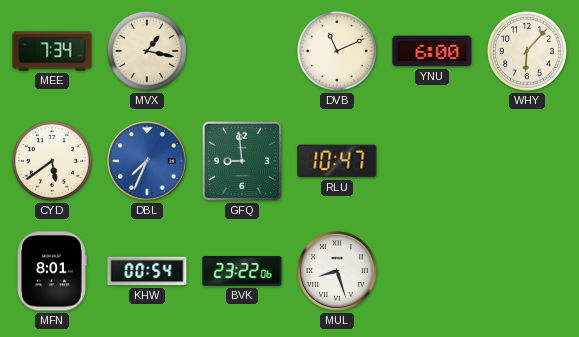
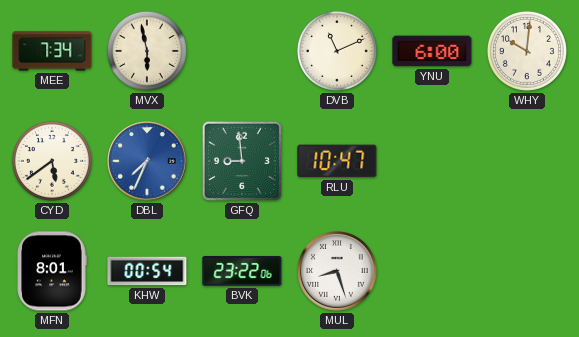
MVX: 1:17 -> 5:58 (147, 51)
WHY: 6:07 -> 10:01 (527, 51)
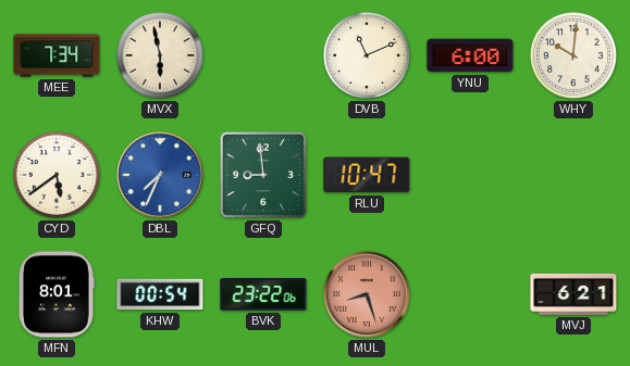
MUL dial: white -> salmon (367, 294)
MVJ: none -> 6:21 (573, 294)
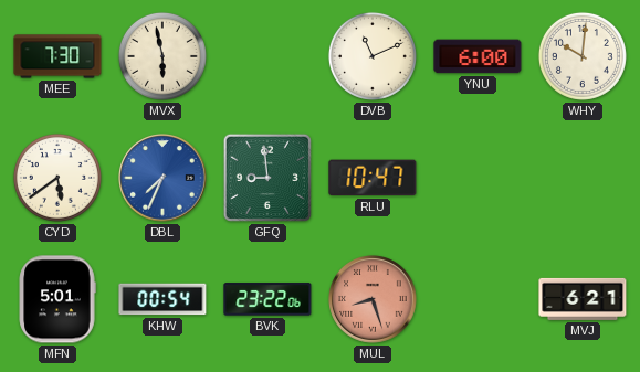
MEE: 7:34 -> 7:30 (57, 56)
MFN: 8:01 -> 5:01 (57, 299)
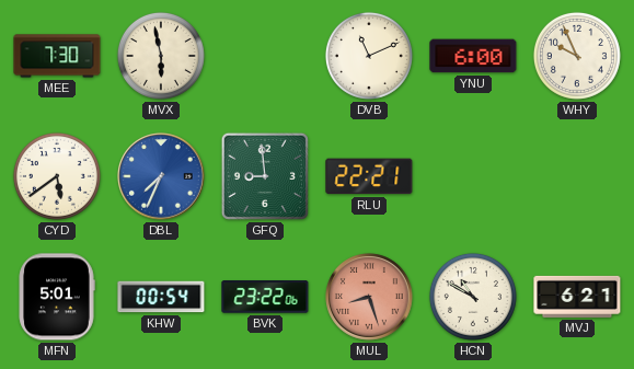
WHY: 10:01 -> 9:56 (577, 56)
RLU: 10:47 -> 22:21 (369, 176)
HCN: none -> 10:50 (473, 297)
